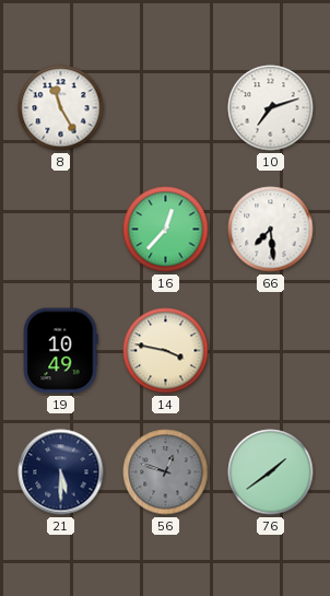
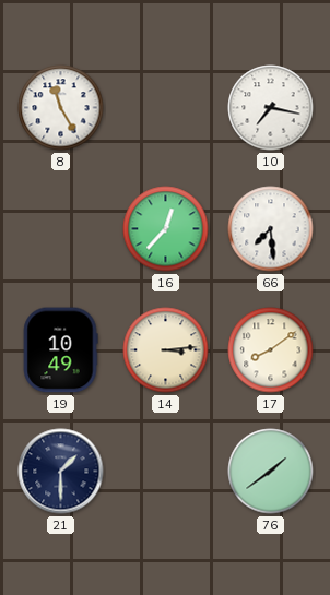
10: 7:12 -> 7:17 (271, 108)
14: 3:47 -> 3:14 (166, 350)
17: none -> 8:09 (271, 350)
21: 5:30 -> 1:30 (61, 472)
56: 12:48 -> none (166, 472)
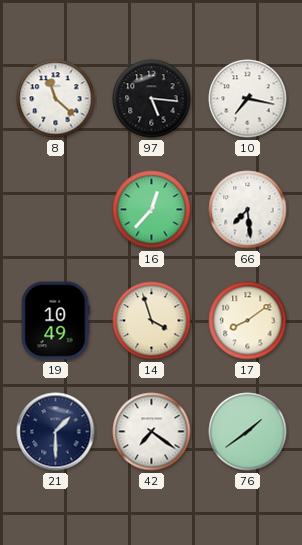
8: 11:25 -> 11:22 (56, 99)
97: none -> 5:16 (152, 99)
14: 3:14 -> 3:57 (152, 321)
42: none -> 7:21 (152, 432)
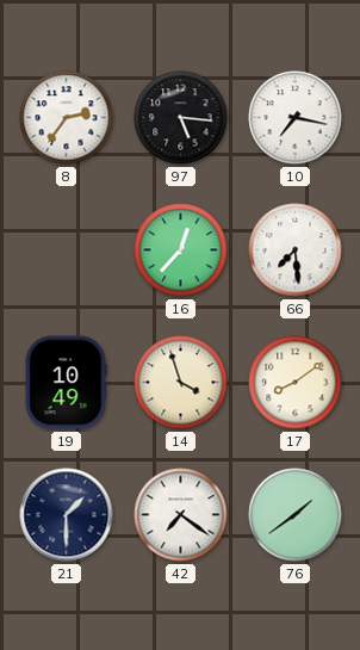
8: 11:22 -> 2:36 (67, 118)
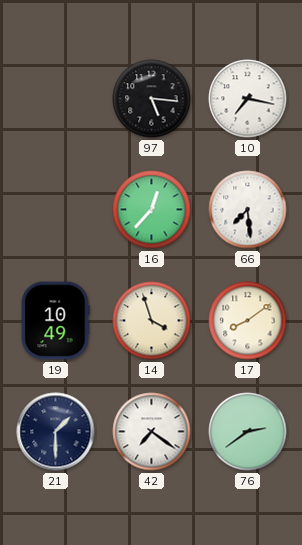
8: 2:36 -> none (67, 118)
76: 1:39 -> 2:39 (248, 432)
